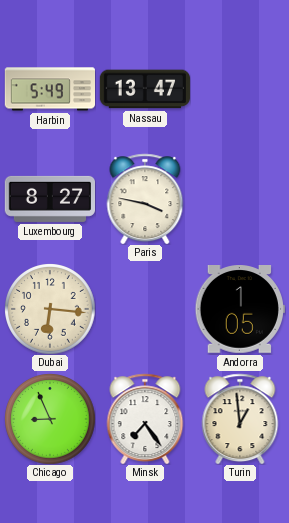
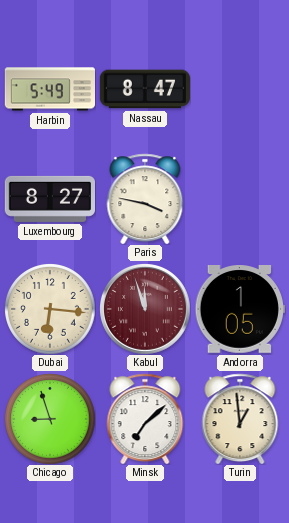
Nassau: 13:47 -> 8:47 (145, 89)
Kabul: none -> 11:57 (145, 309)
Chicago: 8:56 -> 8:57 (50, 419)
Minsk: 7:24 -> 7:08 (145, 419)
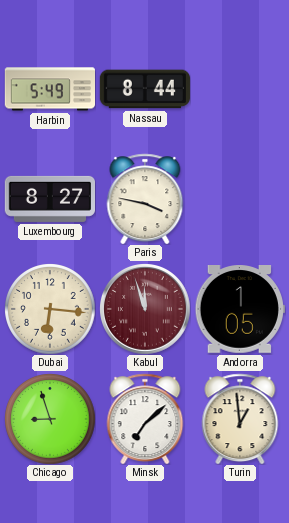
Nassau: 8:47 -> 8:44 (145, 89)
